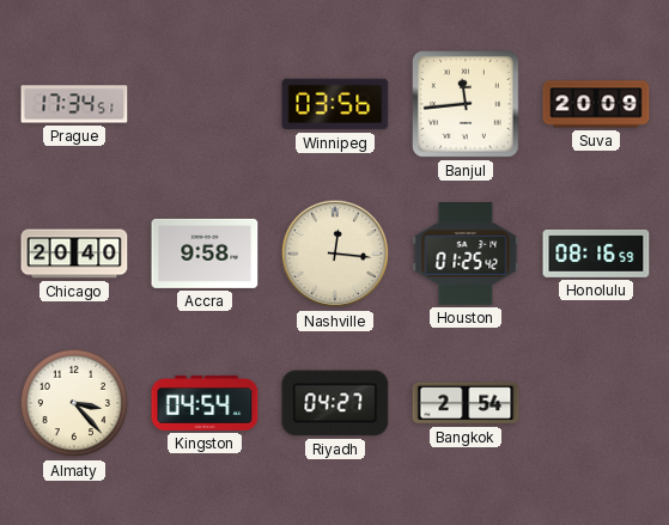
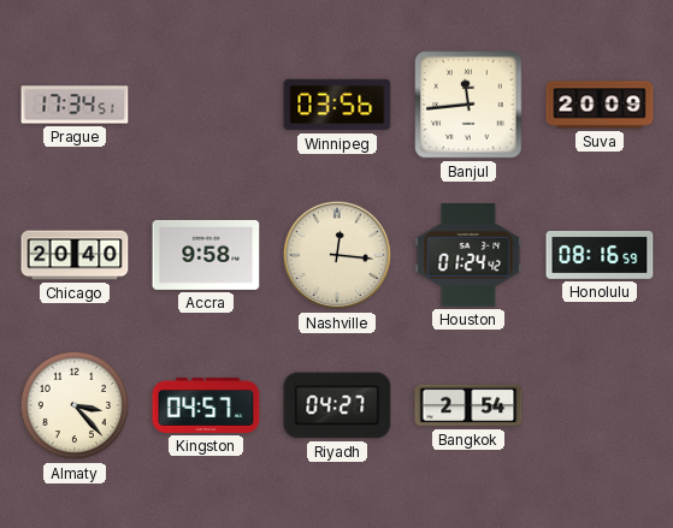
Houston: 01:25 -> 01:24 (468, 256)
Kingston: 04:54 -> 04:57 (206, 405)
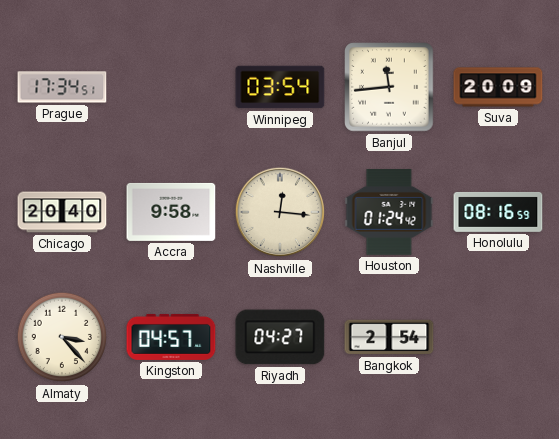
Winnipeg: 03:56 -> 03:54 (280, 87)
